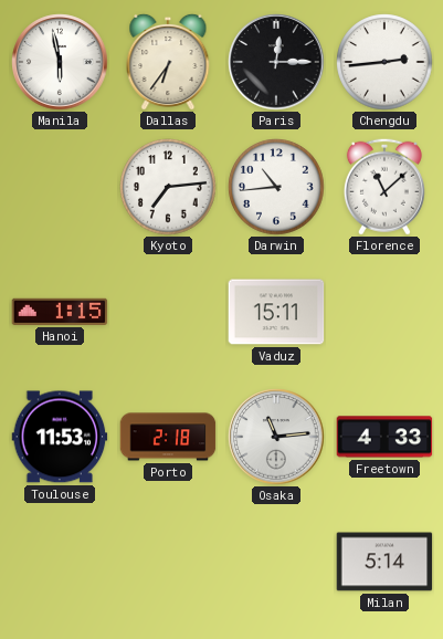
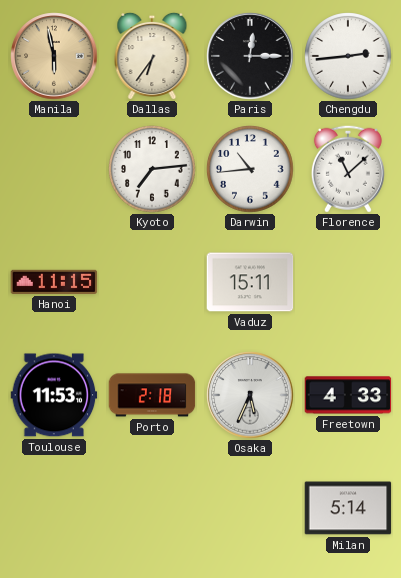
Manila dial: white -> champagne (54, 56)
Hanoi: 1:15 -> 11:15 (54, 282)
Osaka: 11:14 -> 5:34 (250, 395)
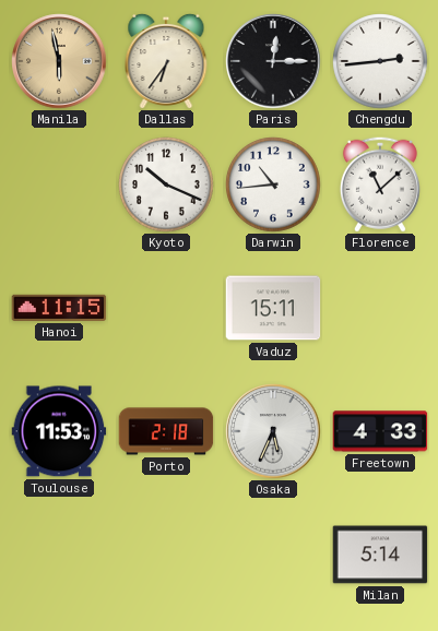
Kyoto: 7:14 -> 10:19 (166, 184)
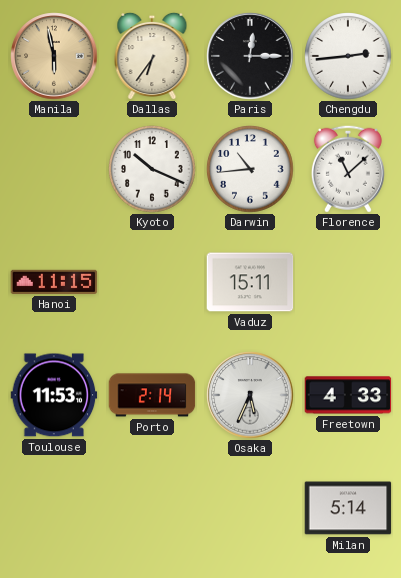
Porto: 2:18 -> 2:14 (152, 395)
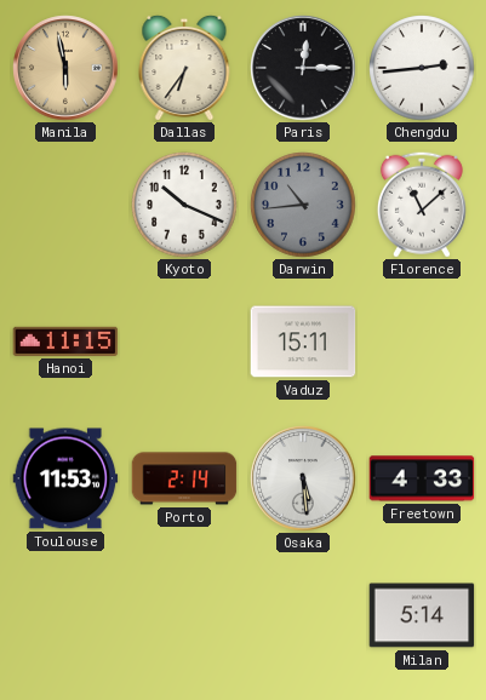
Darwin dial: white -> grey (303, 205)
Osaka: 5:34 -> 5:29 (303, 478)
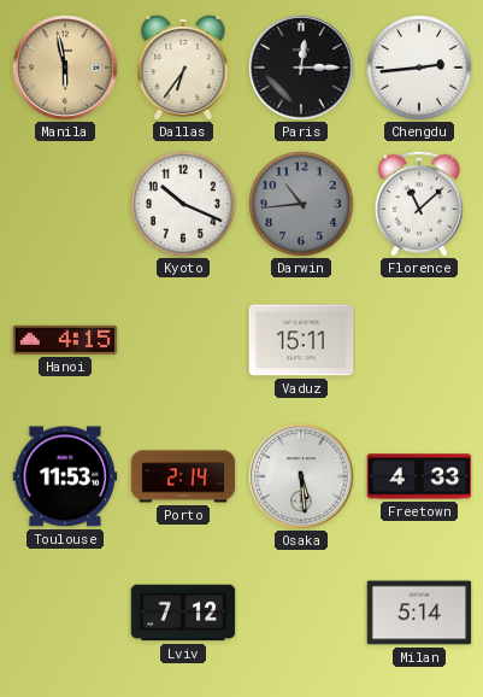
Hanoi: 11:15 -> 4:15 (65, 340)
Lviv: none -> 7:12 (183, 613)
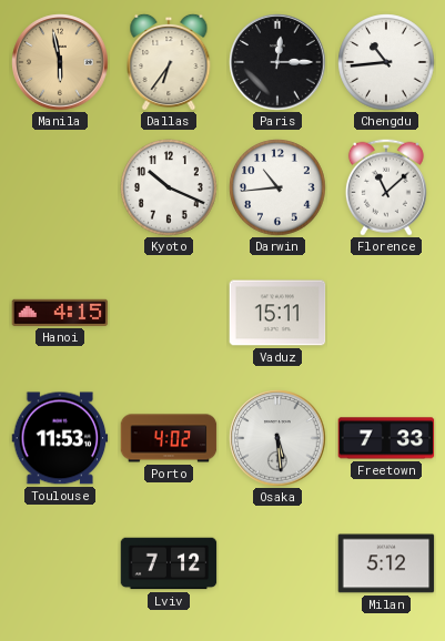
Chengdu: 2:44 -> 10:44 (386, 62)
Darwin dial: grey -> white (277, 187)
Porto: 2:14 -> 4:02 (169, 438)
Freetown: 4:33 -> 7:33 (386, 438)
Milan: 5:14 -> 5:12 (386, 563)
